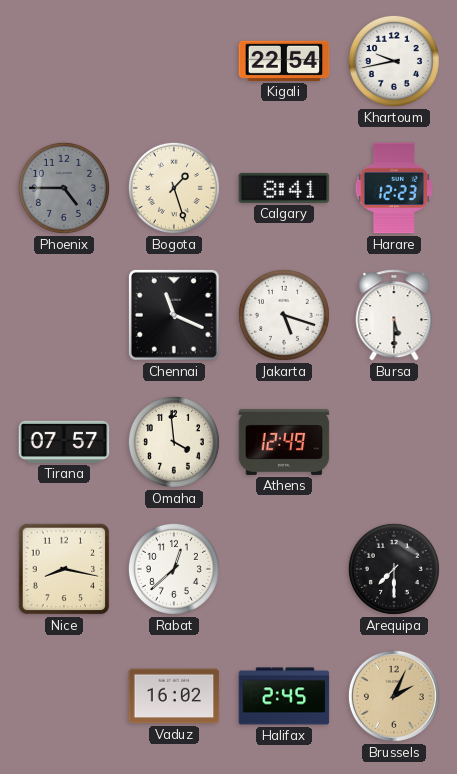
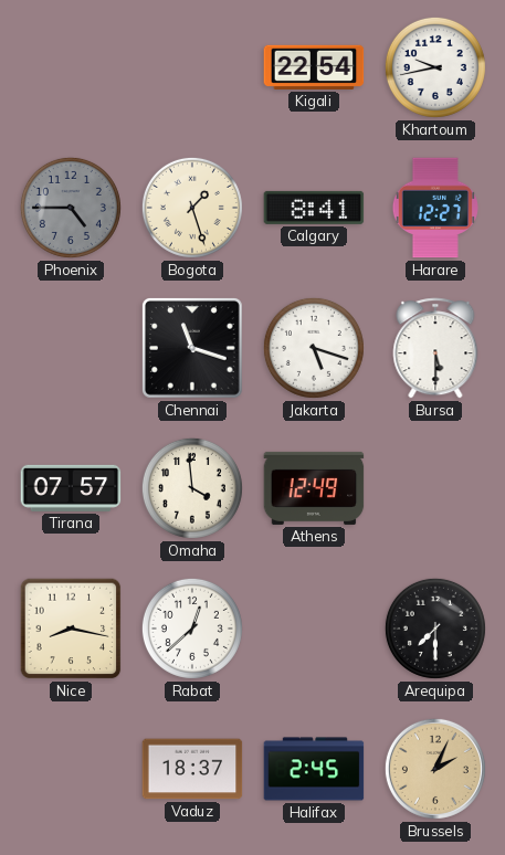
Harare: 12:23 -> 12:27 (435, 208)
Chennai: 11:19 -> 11:18 (193, 349)
Vaduz: 16:02 -> 18:37 (192, 769)
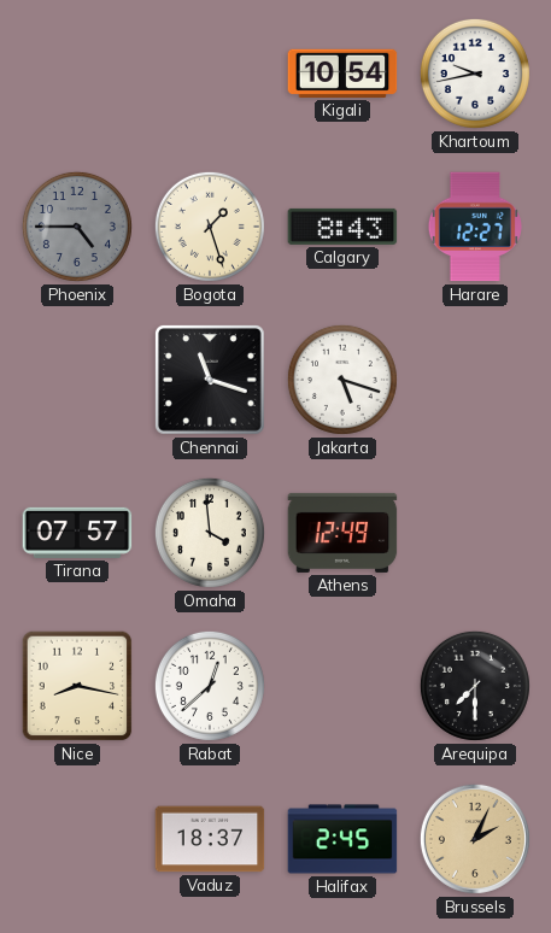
Kigali: 22:54 -> 10:54 (342, 74)
Calgary: 8:41 -> 8:43 (342, 227)
Bursa: 5:30 -> none (435, 348)
